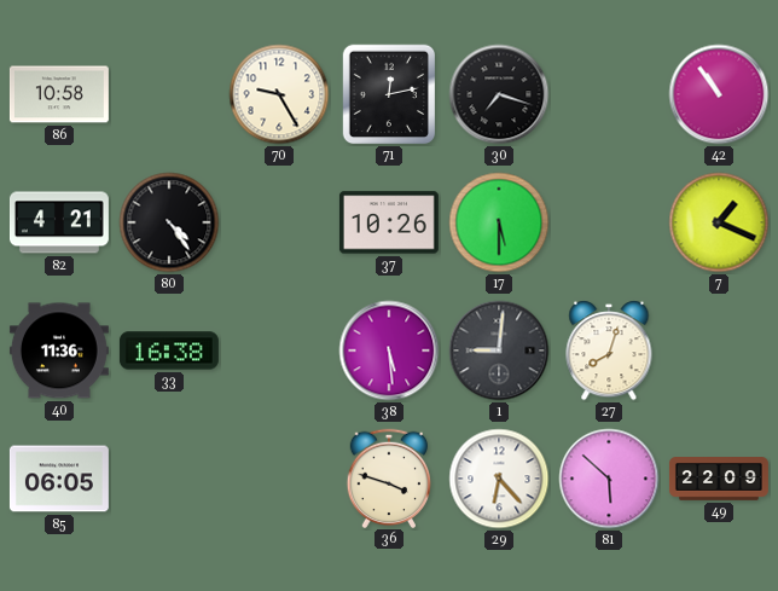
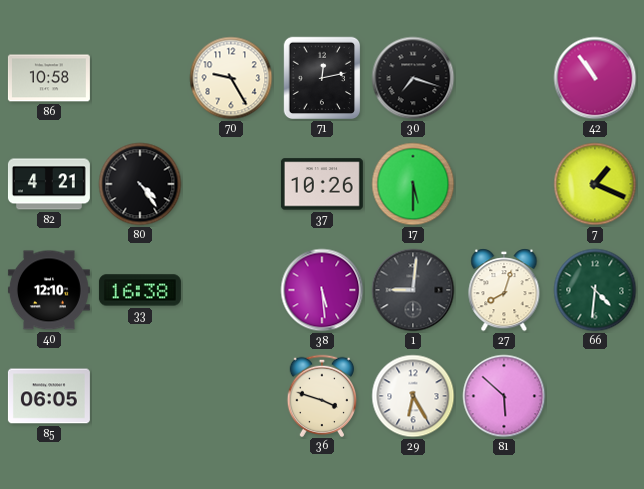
40: 11:36 -> 12:10 (49, 290)
66: none -> 4:31 (595, 290)
29: 6:23 -> 6:25 (413, 396)
49: 22:09 -> none (719, 479)
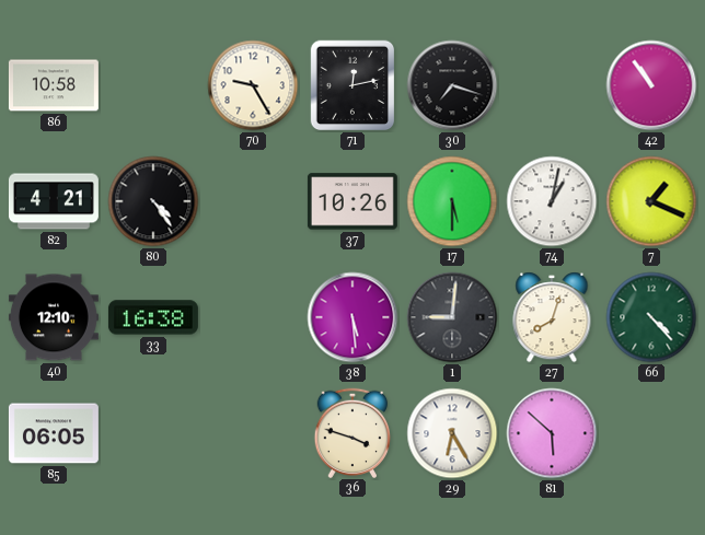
74: none -> 1:02 (552, 201)
66: 4:31 -> 4:23 (651, 317)
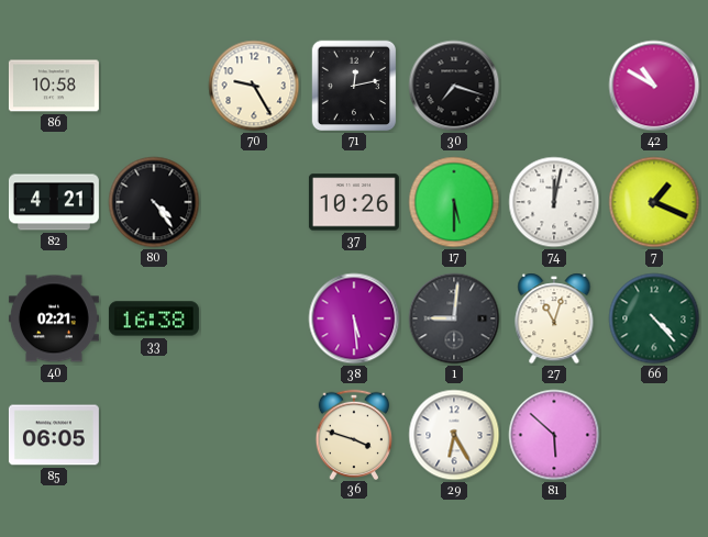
42: 10:54 -> 10:50 (654, 86)
74: 1:02 -> 12:02 (554, 202)
40: 12:10 -> 02:21 (54, 318)
27: 8:03 -> 11:03 (554, 318)
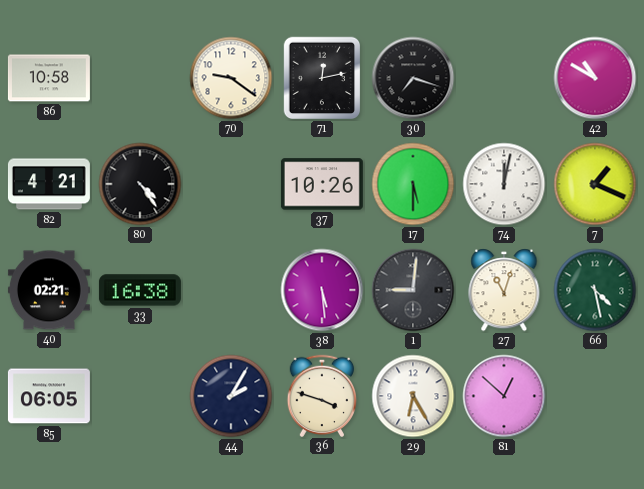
70: 9:25 -> 9:21 (231, 78)
66: 4:23 -> 4:28 (595, 290)
44: none -> 2:05 (231, 396)
81: 5:52 -> 12:52 (504, 396)
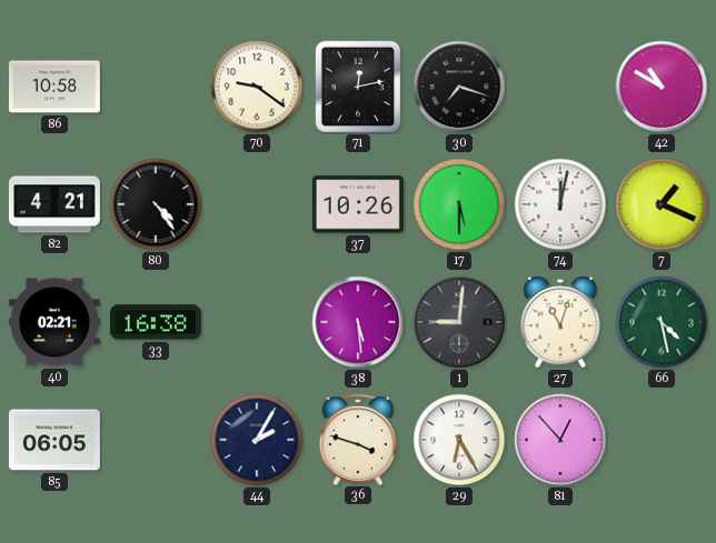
81: 12:52 -> 12:53 (560, 440)
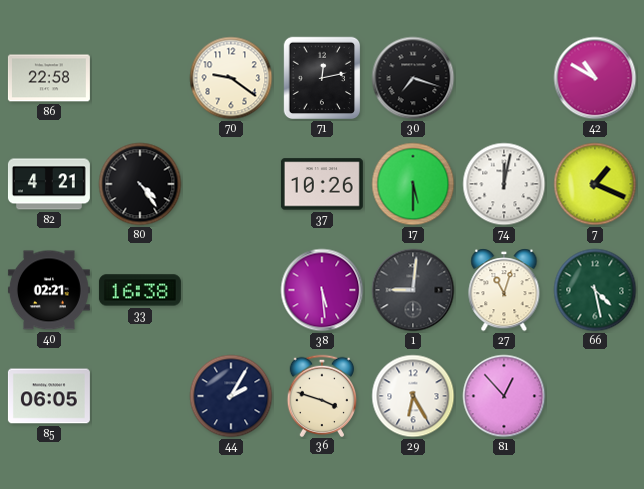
86: 10:58 -> 22:58 (49, 78)
